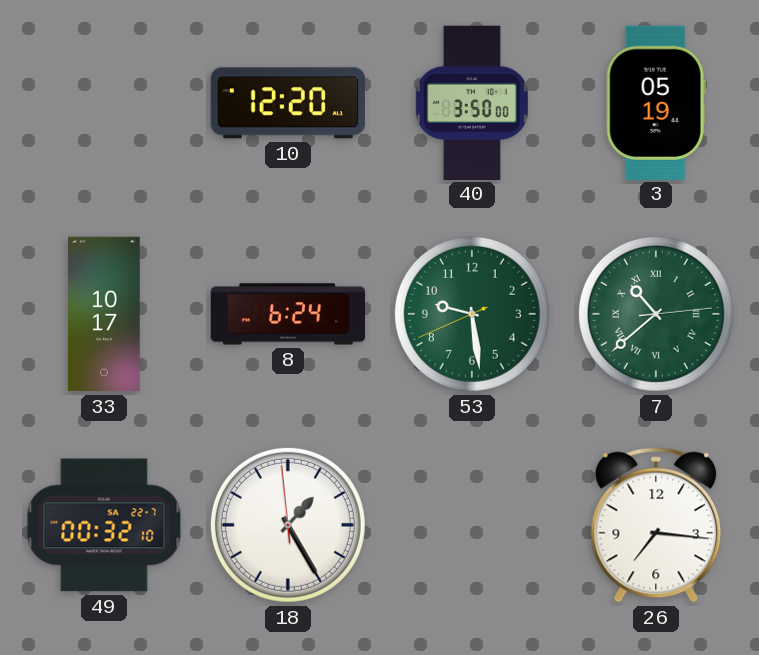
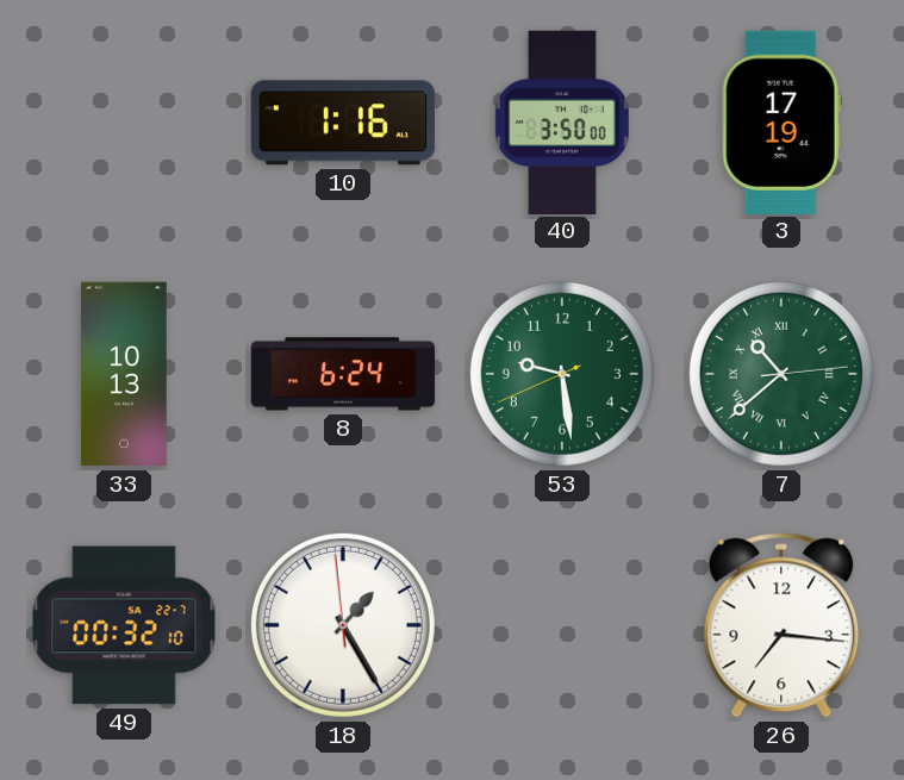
10: 12:20 -> 1:16 (342, 123)
3: 05:19 -> 17:19 (781, 121)
33: 10:17 -> 10:13 (124, 374)
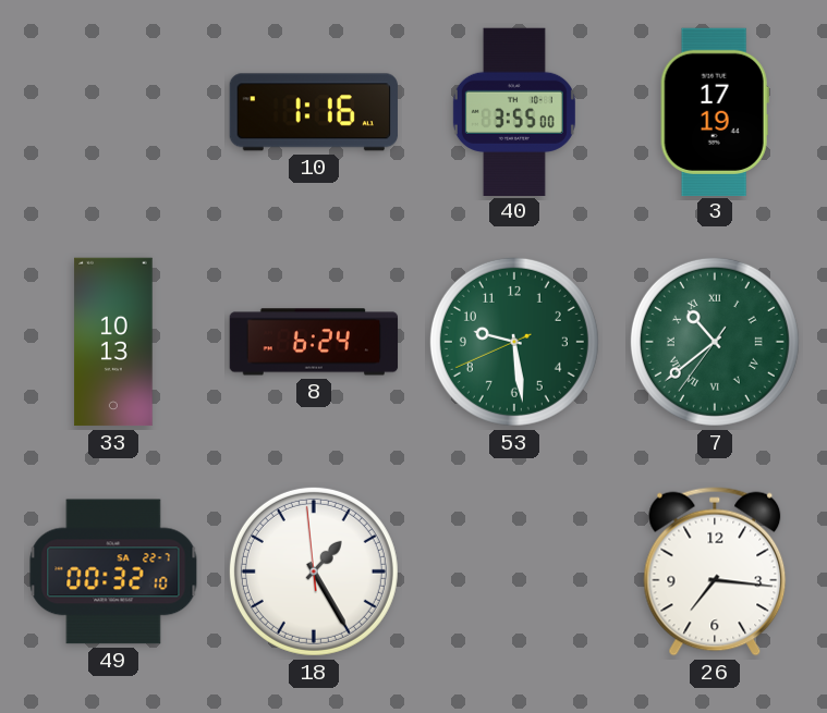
40: 3:50 -> 3:55 (514, 111)
7: 10:38:14 -> 10:38:36 (715, 342)
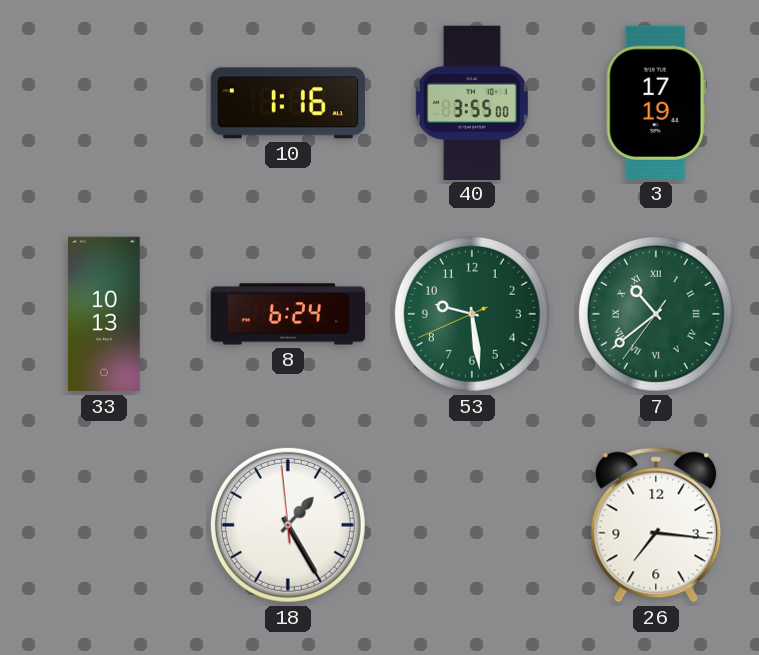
49: 00:32 -> none (113, 571)
